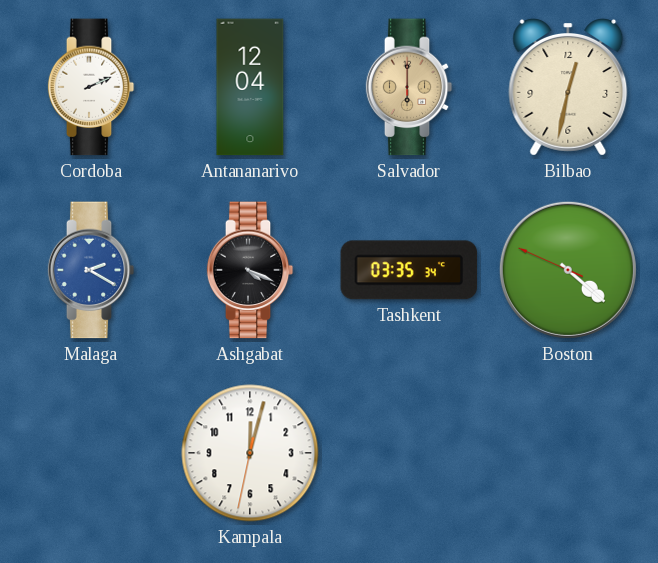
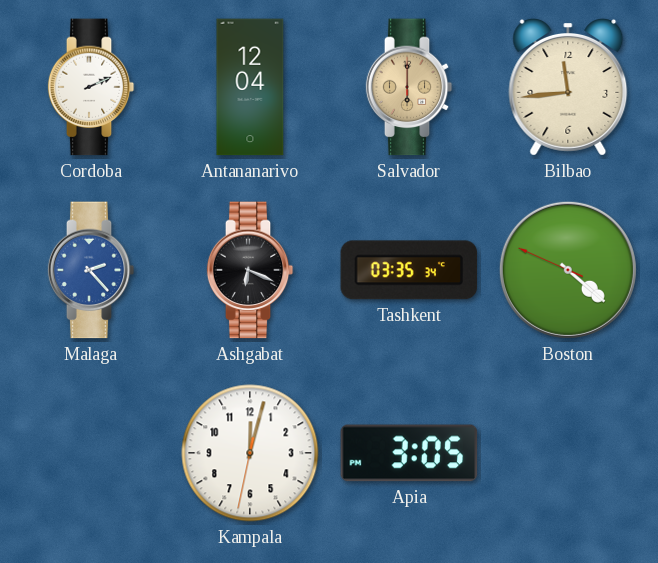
Bilbao: 12:32 -> 11:44 (568, 88)
Malaga: 2:20 -> 2:23 (91, 270)
Ashgabat: 4:19 -> 6:19 (250, 270)
Apia: none -> 3:05 (409, 453)
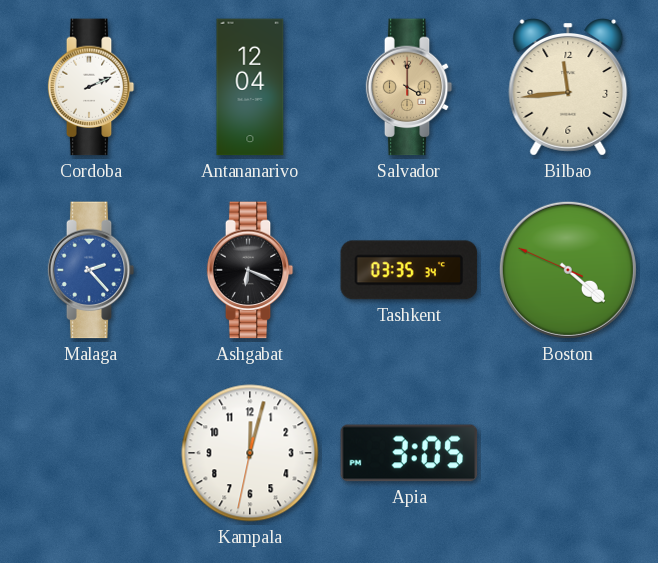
Salvador: 6:00 -> 4:00 (409, 87)
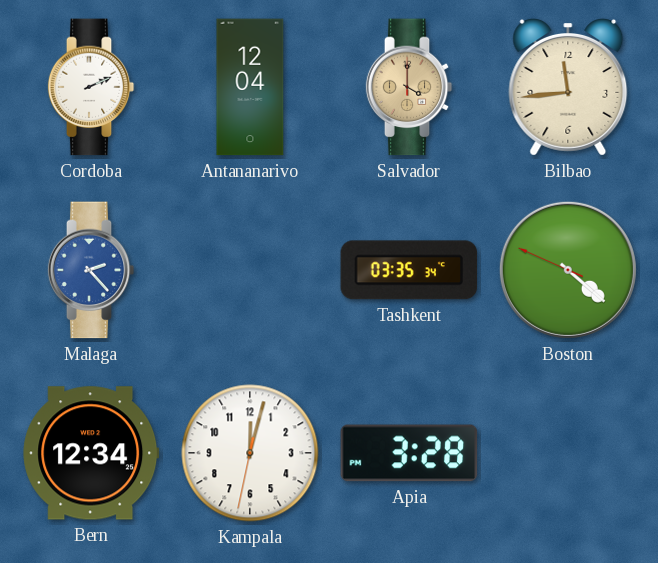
Ashgabat: 6:19 -> none (250, 270)
Bern: none -> 12:34 (91, 453)
Apia: 3:05 -> 3:28 (409, 453)
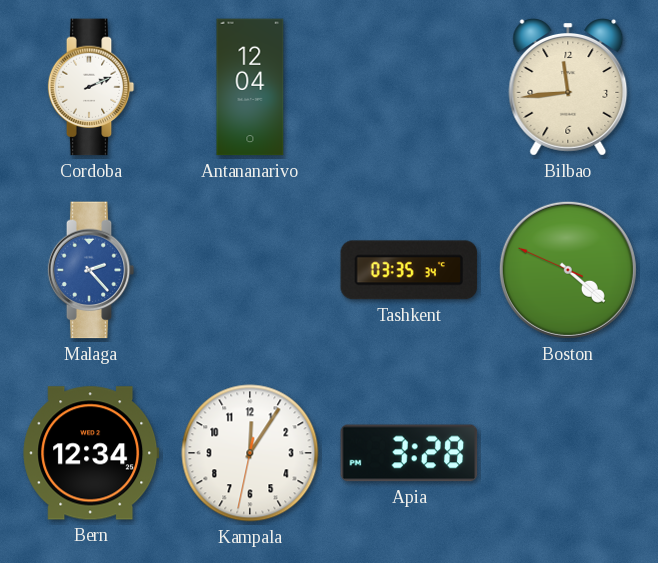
Salvador: 4:00 -> none (409, 87)
Kampala: 12:02 -> 12:05 (250, 453)
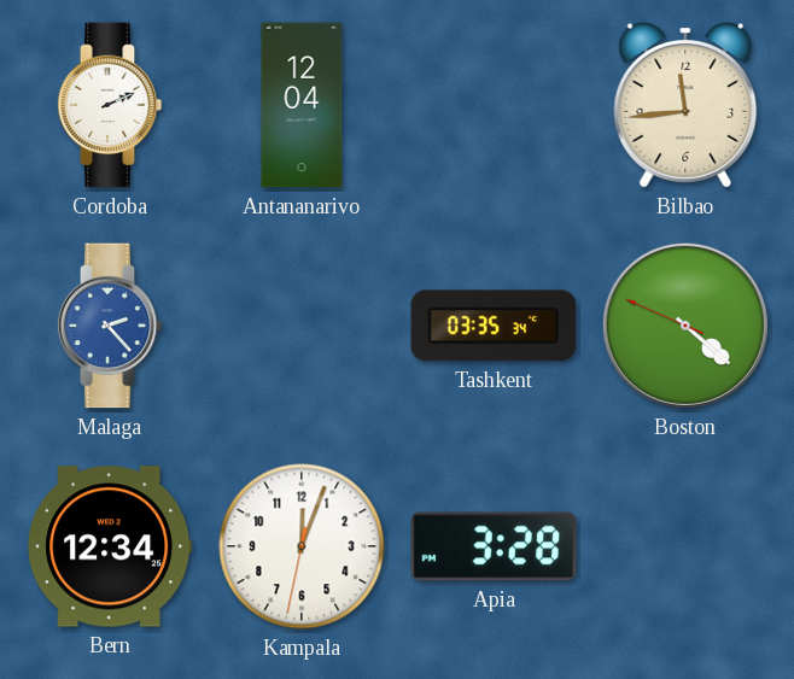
Kampala: 12:05 -> 12:03 (302, 546)
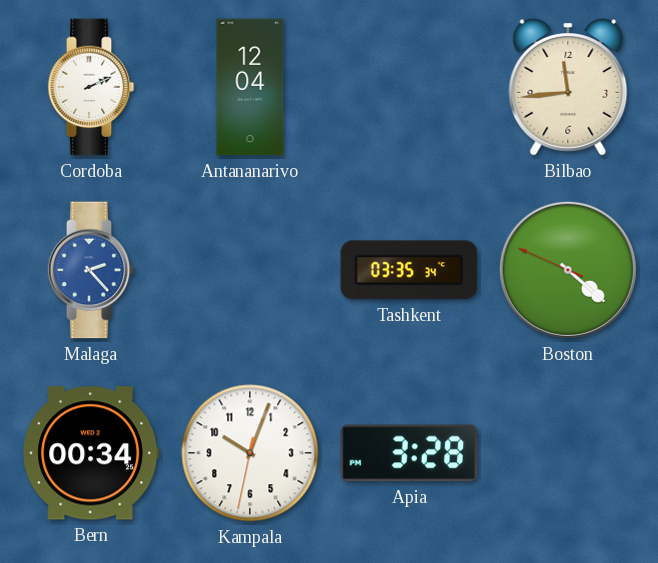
Bern: 12:34 -> 00:34 (91, 453)
Kampala: 12:03 -> 10:03 (250, 453)
